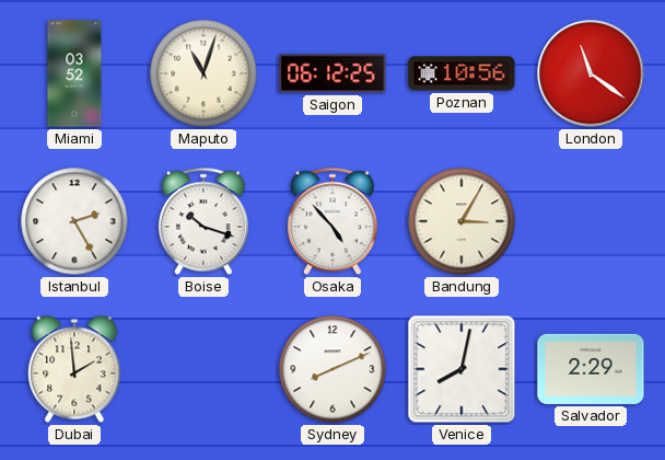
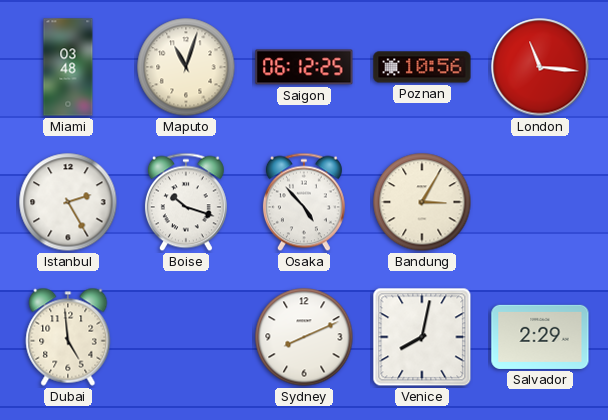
Miami: 03:52 -> 03:48 (68, 67)
London: 11:21 -> 11:16 (540, 67)
Dubai: 1:59 -> 4:59 (68, 337)
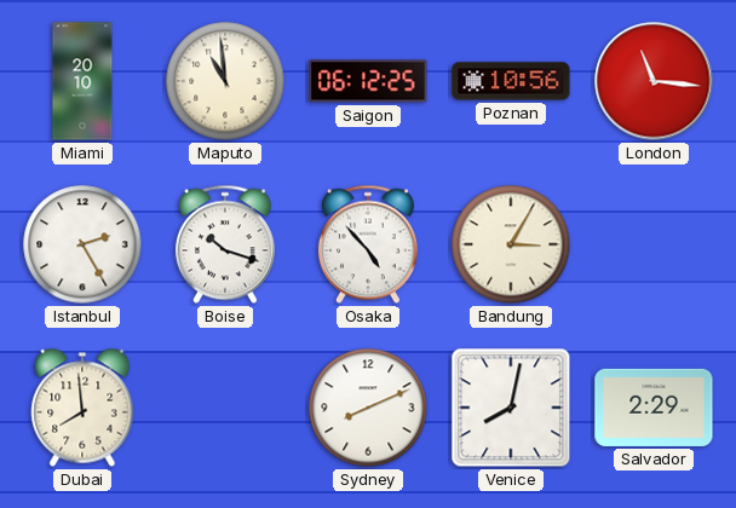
Miami: 03:48 -> 20:10 (82, 81)
Maputo: 11:03 -> 10:59 (225, 81)
Dubai: 4:59 -> 7:59 (82, 408)
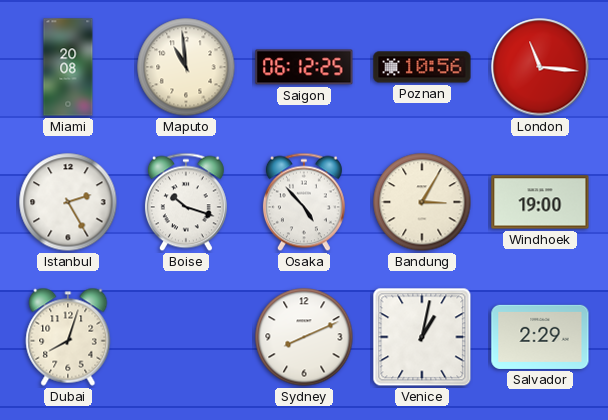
Miami: 20:10 -> 20:08 (68, 67)
Windhoek: none -> 19:00 (540, 202)
Dubai: 7:59 -> 8:03 (68, 337)
Venice: 8:02 -> 1:02 (422, 337)
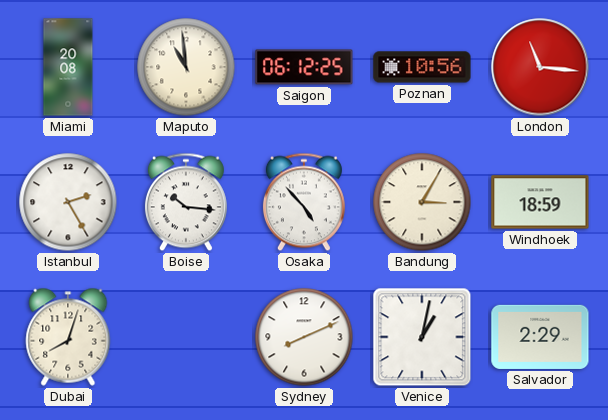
Boise: 10:18 -> 10:16 (186, 202)
Windhoek: 19:00 -> 18:59 (540, 202)
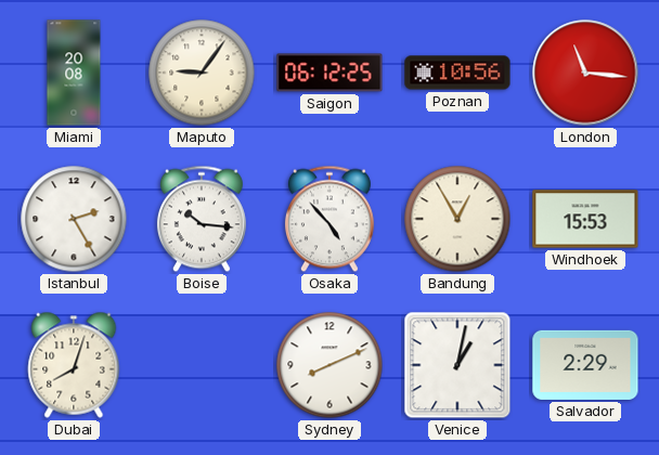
Maputo: 10:59 -> 9:06 (202, 73)
Bandung: 3:05 -> 12:55 (457, 219)
Windhoek: 18:59 -> 15:53 (585, 219)
